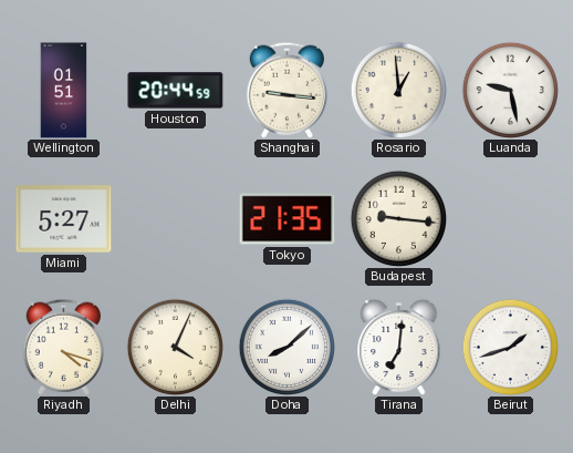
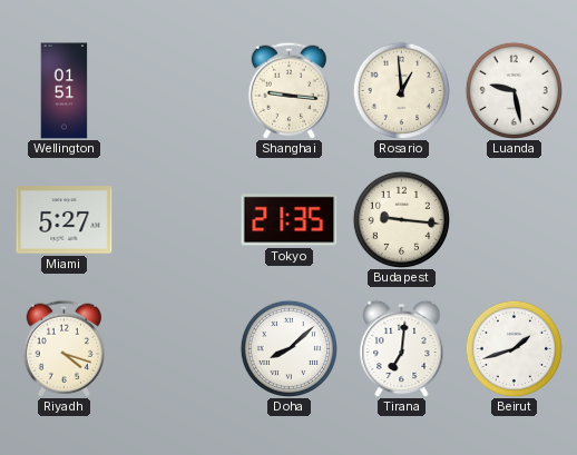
Houston: 20:44 -> none (176, 91)
Delhi: 4:04 -> none (175, 347)
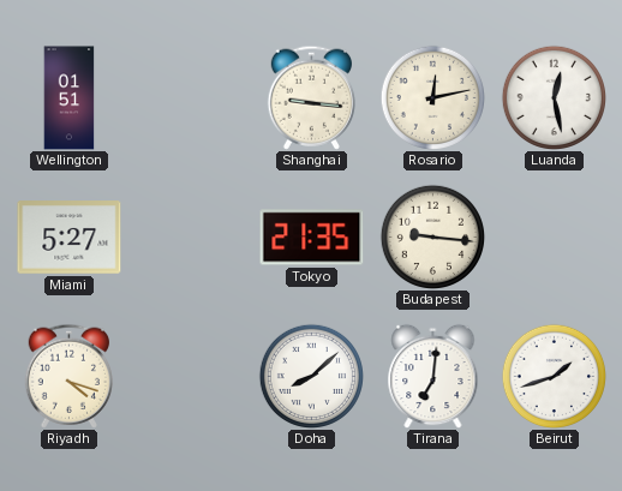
Rosario: 12:59 -> 12:13 (432, 97)
Luanda: 9:28 -> 12:28 (554, 97)
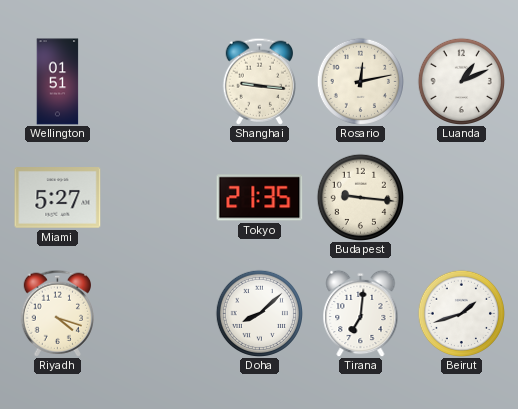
Luanda: 12:28 -> 1:11 (461, 81)
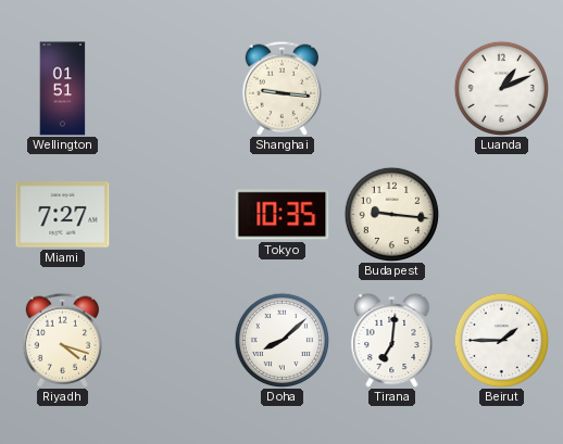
Rosario: 12:13 -> none (360, 81)
Miami: 5:27 -> 7:27 (63, 215)
Tokyo: 21:35 -> 10:35 (283, 215)
Beirut: 1:42 -> 1:45 (501, 340)
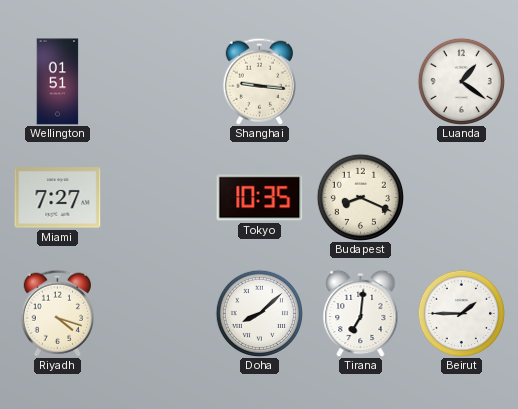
Luanda: 1:11 -> 1:21 (461, 81)
Budapest: 9:16 -> 8:19 (360, 197)
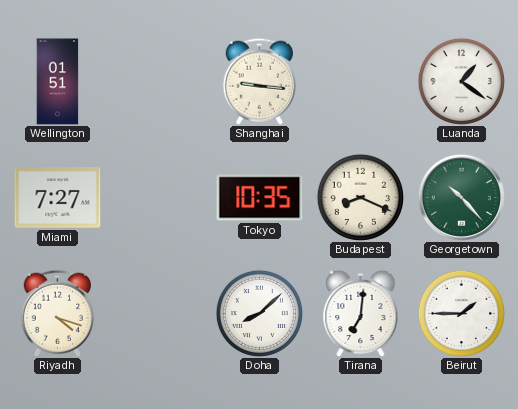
Georgetown: none -> 10:23 (461, 197)
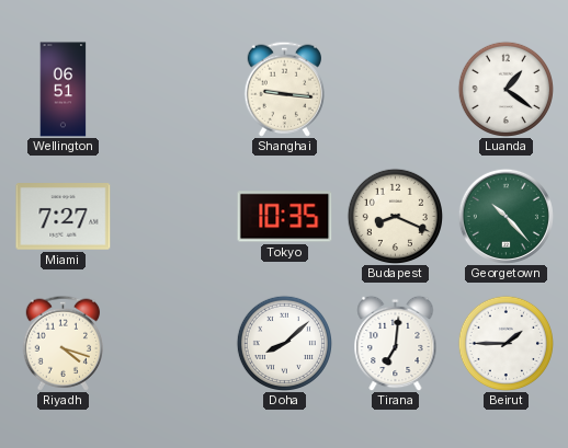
Wellington: 01:51 -> 06:51 (64, 90)
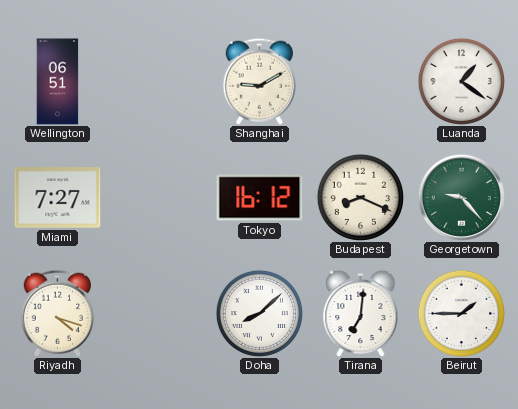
Shanghai: 9:16 -> 9:10 (259, 81)
Tokyo: 10:35 -> 16:12 (260, 198)
Georgetown: 10:23 -> 9:23 (461, 197)
